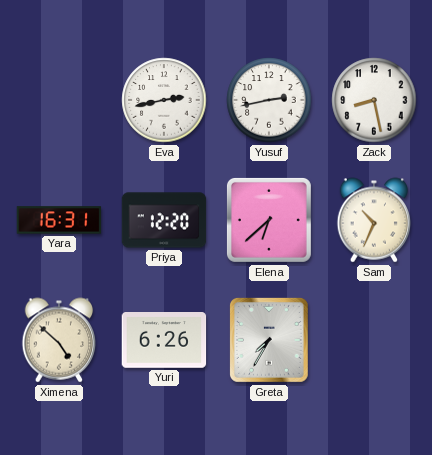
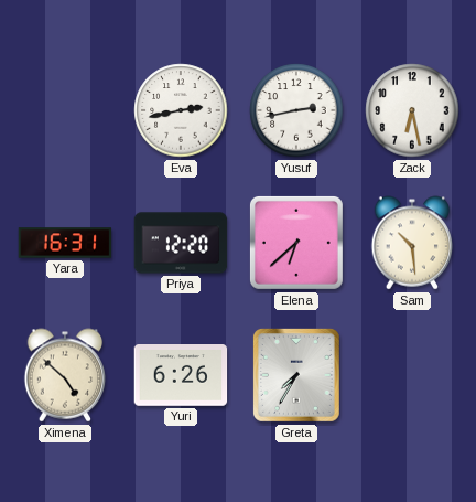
Zack: 8:28 -> 6:28 (412, 110)
Sam: 10:34 -> 10:29 (412, 243)
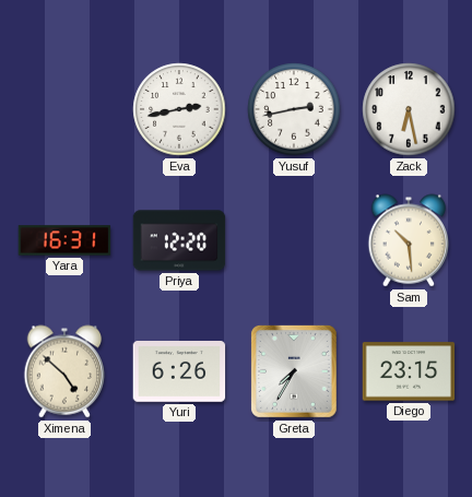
Elena: 6:38 -> none (296, 243)
Diego: none -> 23:15 (409, 371)
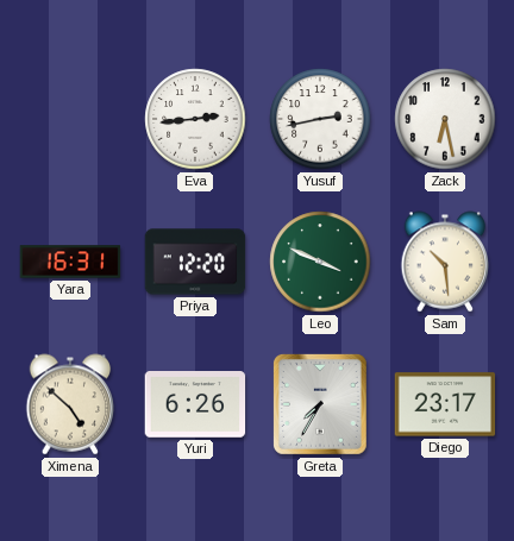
Eva: 2:43 -> 2:44 (195, 119)
Leo: none -> 3:49 (320, 262)
Diego: 23:15 -> 23:17 (445, 404)
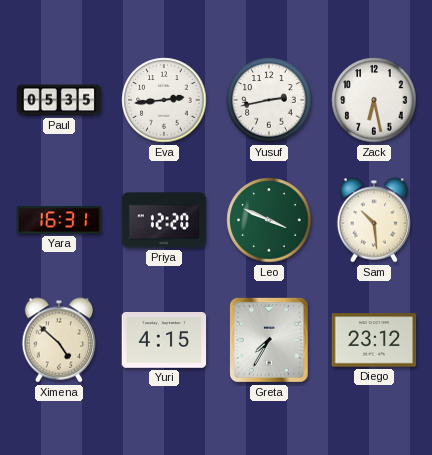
Paul: none -> 05:35 (59, 100)
Yuri: 6:26 -> 4:15 (164, 341)
Diego: 23:17 -> 23:12 (374, 340)
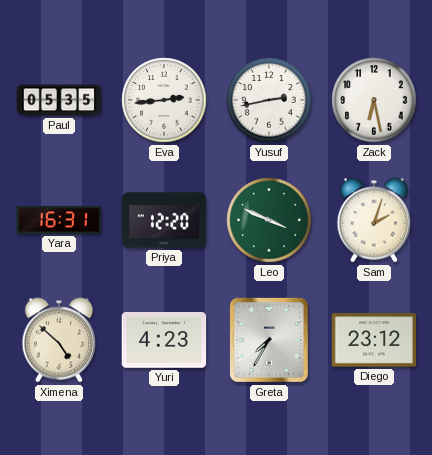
Sam: 10:29 -> 2:03 (374, 220)
Yuri: 4:15 -> 4:23 (164, 341)
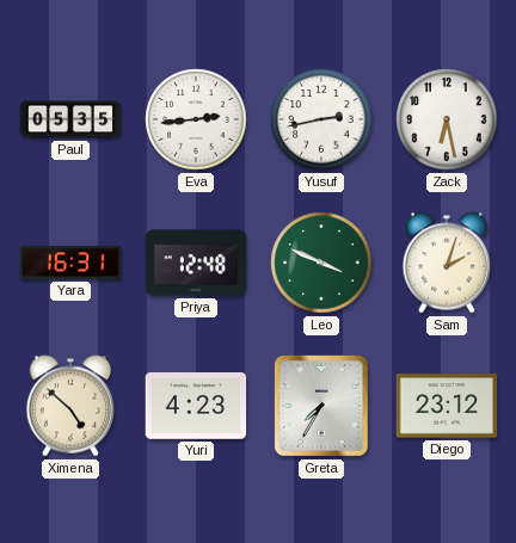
Priya: 12:20 -> 12:48 (196, 263)
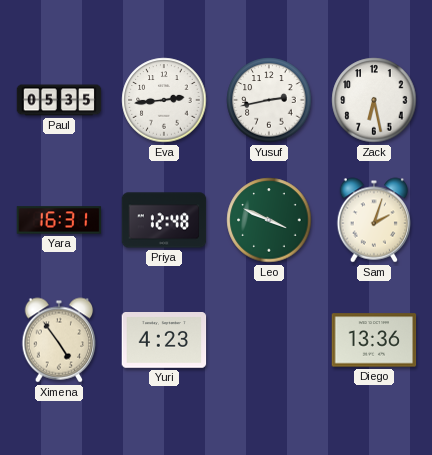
Ximena: 4:52 -> 4:54 (59, 340)
Greta: 7:35 -> none (321, 406)
Diego: 23:12 -> 13:36 (374, 340)
